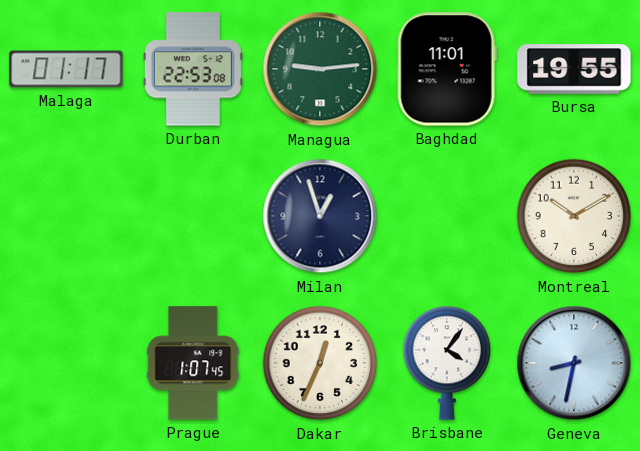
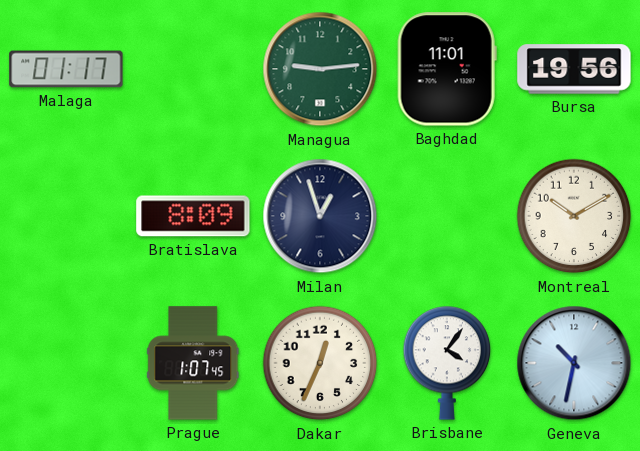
Durban: 22:53 -> none (193, 69)
Bursa: 19:55 -> 19:56 (574, 69)
Bratislava: none -> 8:09 (193, 216)
Geneva: 8:32 -> 10:32 (574, 363)
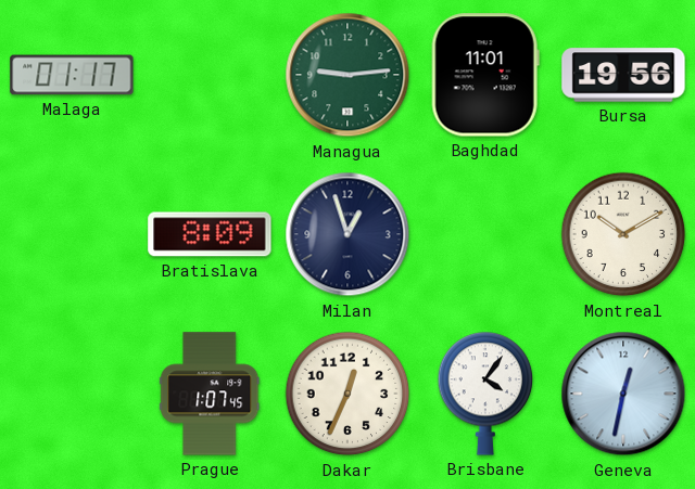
Geneva: 10:32 -> 12:32 (623, 394)
